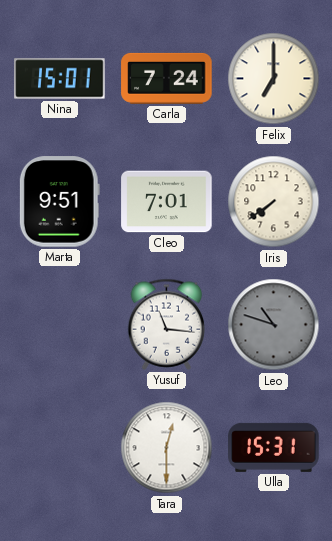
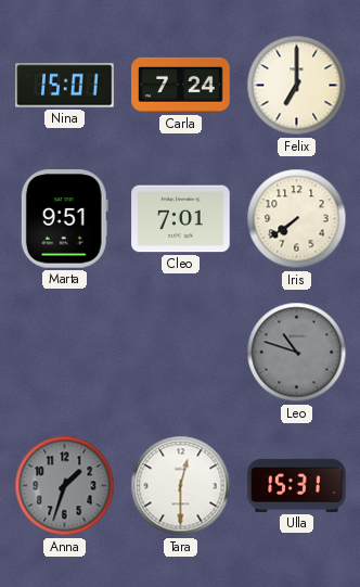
Yusuf: 11:16 -> none (167, 324)
Anna: none -> 1:33 (65, 486)
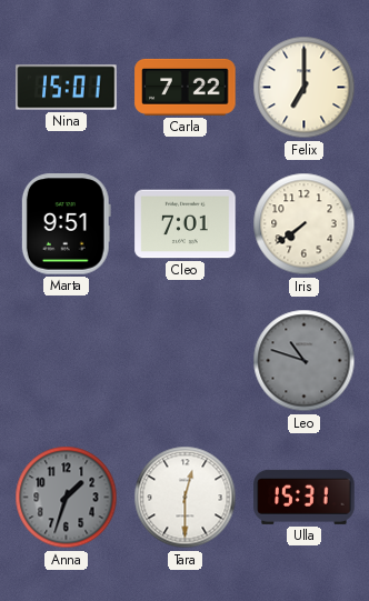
Carla: 7:24 -> 7:22 (186, 87)
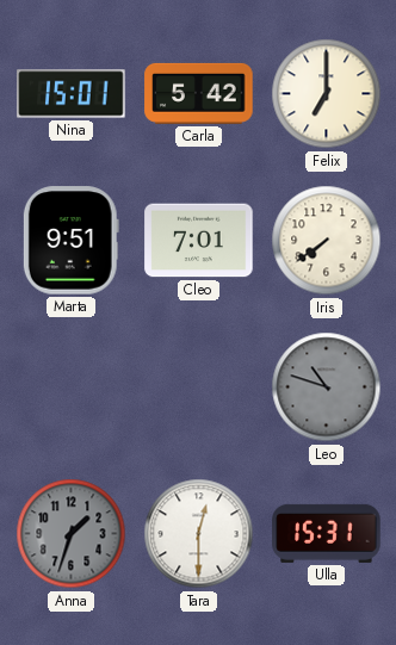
Carla: 7:22 -> 5:42 (199, 93)
